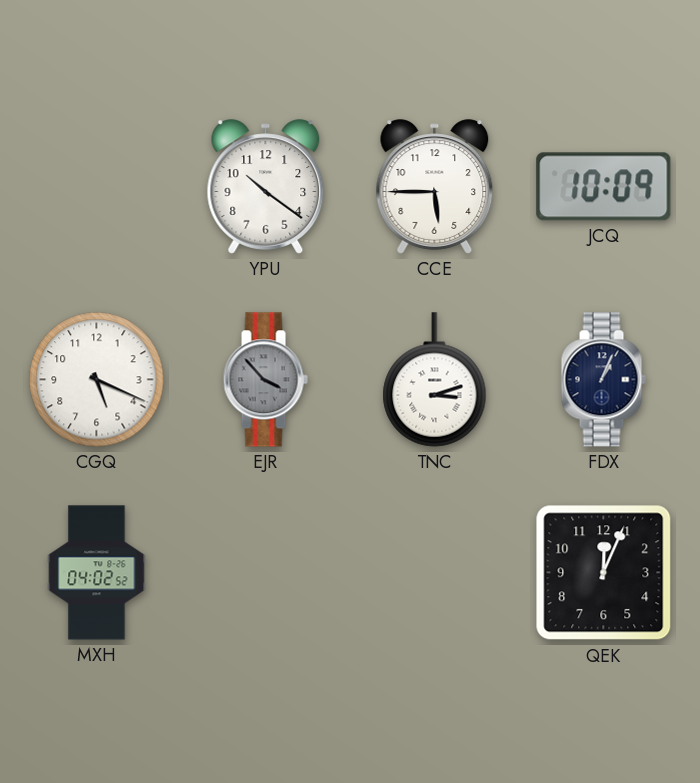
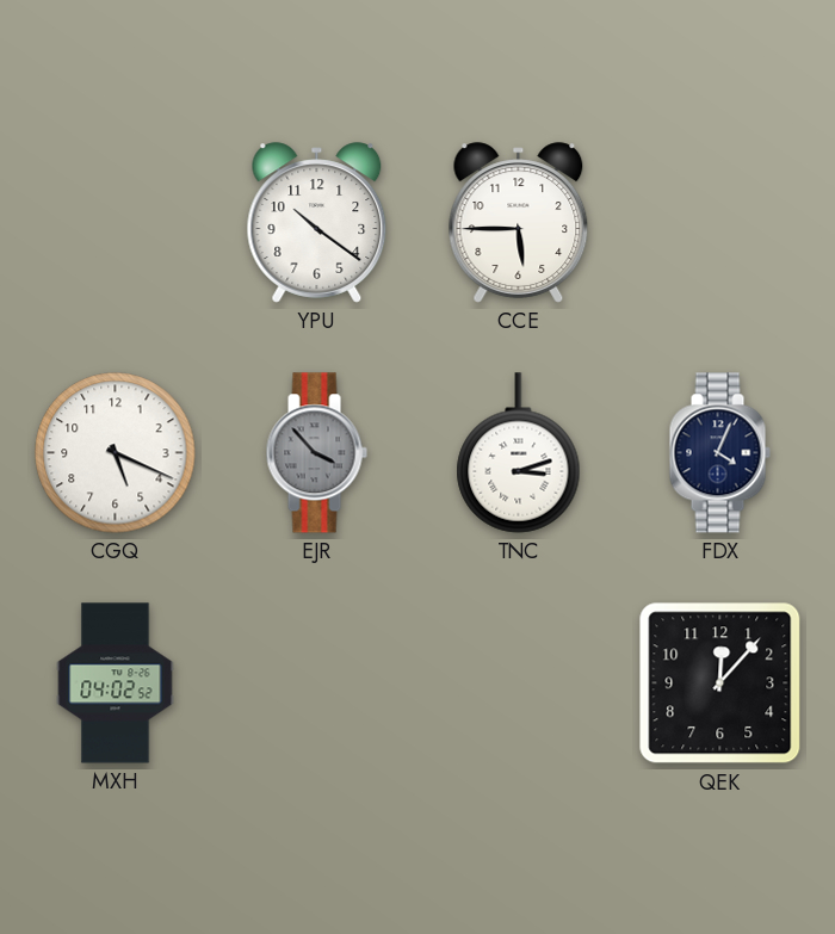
JCQ: 10:09 -> none (604, 187)
FDX: 1:04 -> 4:04 (719, 453)
QEK: 12:04 -> 12:07 (720, 684)
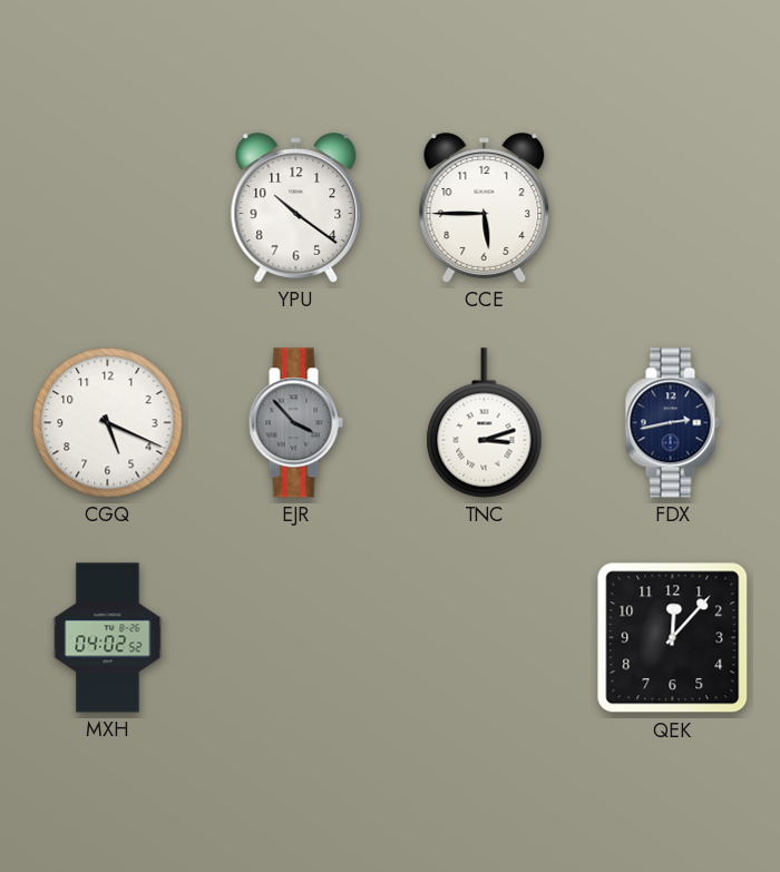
FDX: 4:04 -> 2:43 (672, 423)
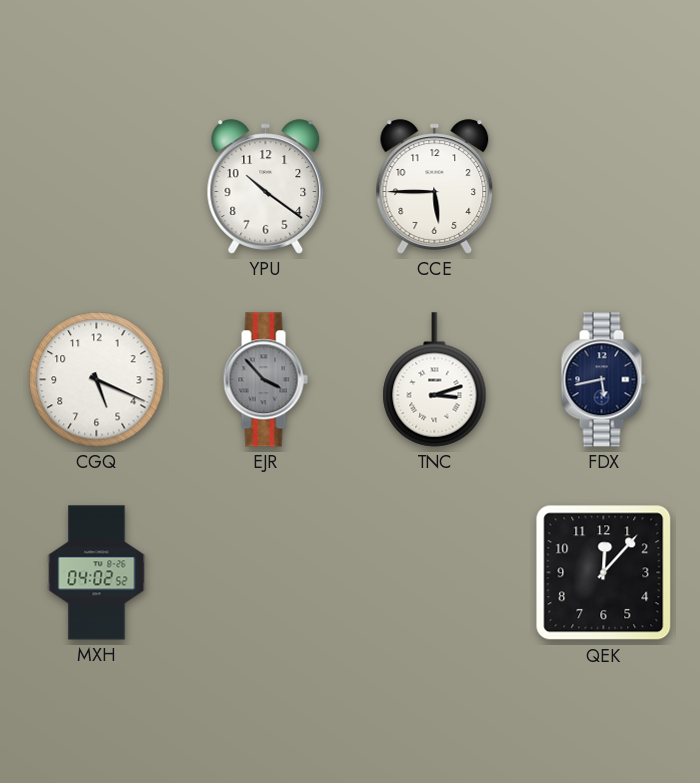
FDX: 2:43 -> 5:43 (603, 380)
